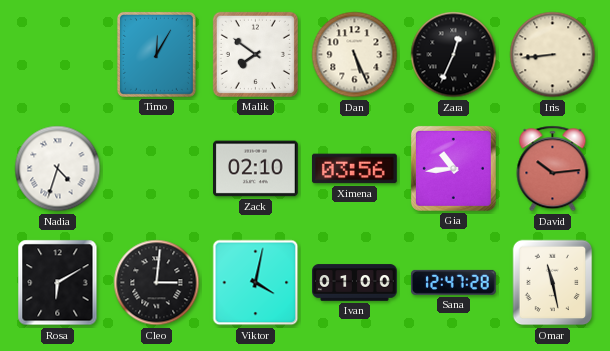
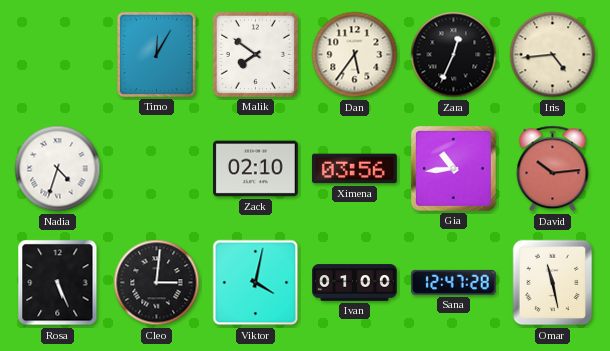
Dan: 5:26 -> 5:36 (355, 55)
Iris: 8:44 -> 4:44 (553, 55)
Rosa: 6:10 -> 5:26 (58, 283)
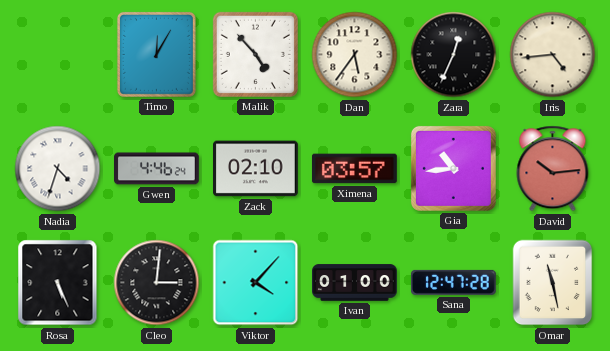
Malik: 7:51 -> 4:53 (255, 54)
Gwen: none -> 4:46 (157, 169)
Ximena: 03:56 -> 03:57 (354, 169)
Viktor: 4:02 -> 4:07 (256, 283)
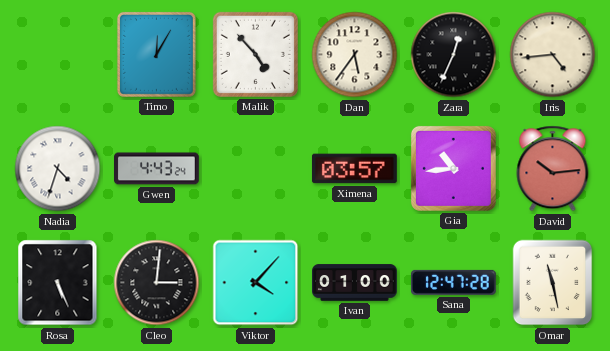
Gwen: 4:46 -> 4:43 (157, 169)
Zack: 02:10 -> none (256, 169)
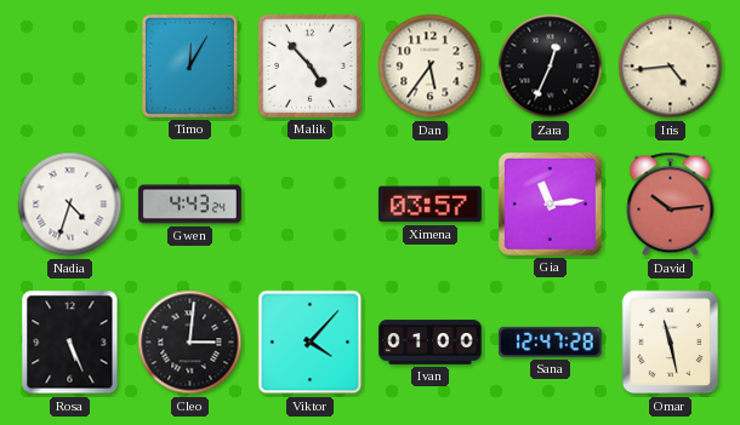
Gia: 10:44 -> 11:14 (550, 203)
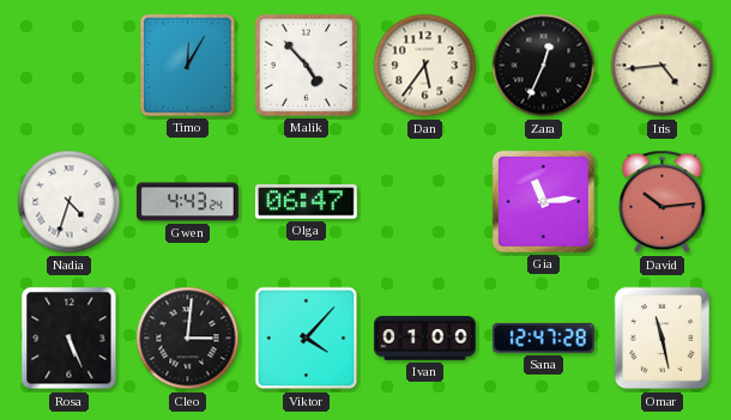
Olga: none -> 06:47 (306, 202)
Ximena: 03:57 -> none (429, 205)
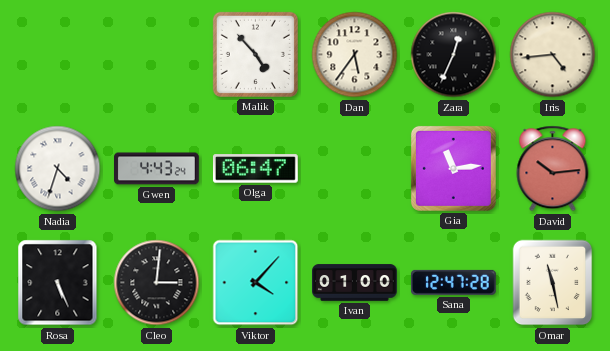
Timo: 12:05 -> none (187, 65)
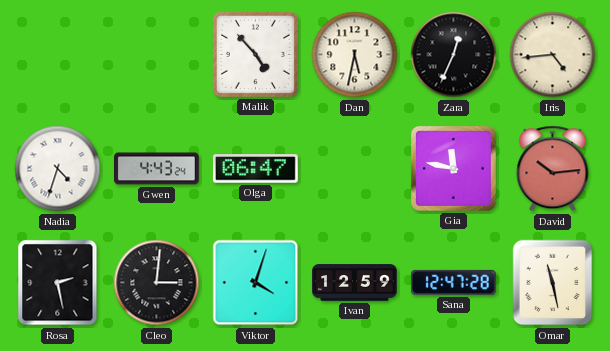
Dan: 5:36 -> 5:32 (355, 55)
Gia: 11:14 -> 11:47 (453, 168)
Rosa: 5:26 -> 2:28 (58, 283)
Viktor: 4:07 -> 4:03 (256, 283)
Ivan: 01:00 -> 12:59 (355, 283)
